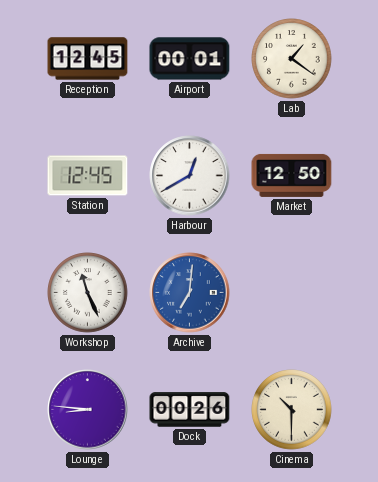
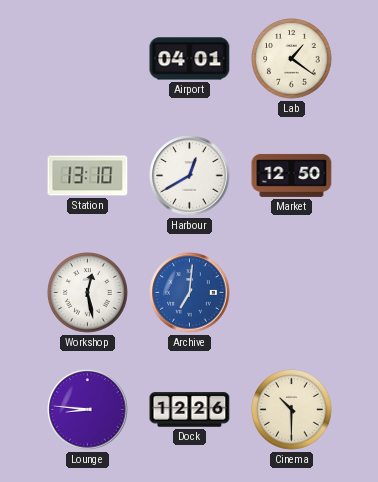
Reception: 12:45 -> none (88, 59)
Airport: 00:01 -> 04:01 (190, 59)
Station: 12:45 -> 13:10 (88, 176)
Workshop: 11:26 -> 12:28 (88, 293)
Dock: 00:26 -> 12:26 (190, 410)
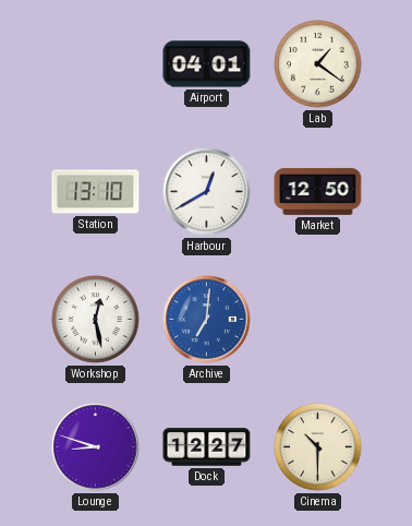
Lounge: 8:46 -> 8:48 (96, 447)
Dock: 12:26 -> 12:27 (207, 447)
